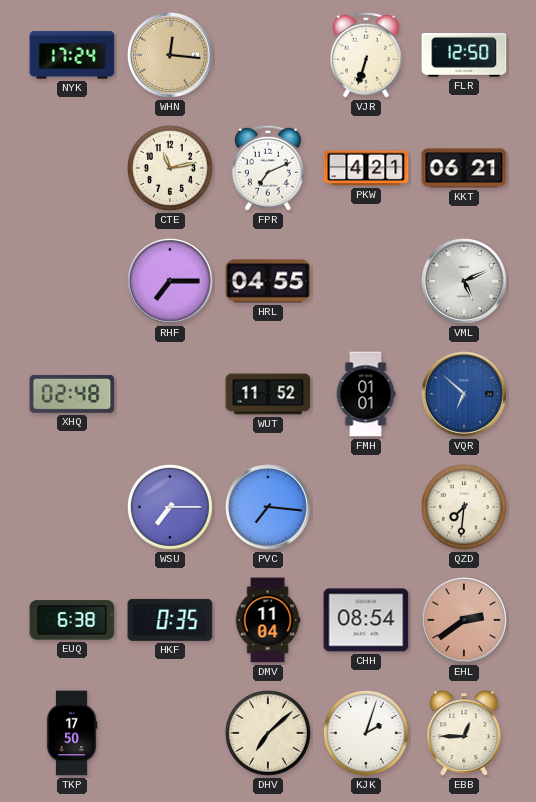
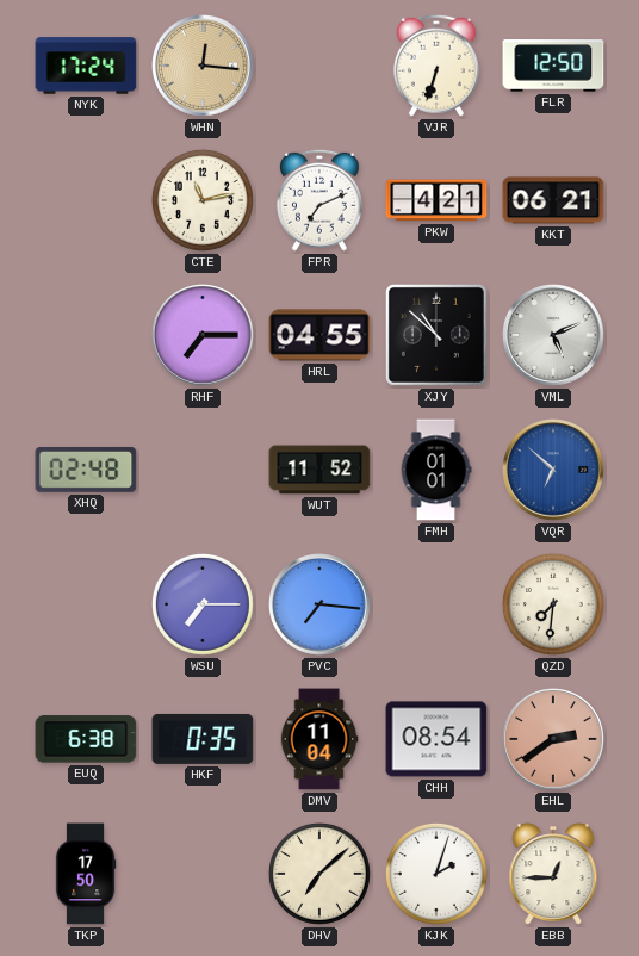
XJY: none -> 10:52 (436, 335)
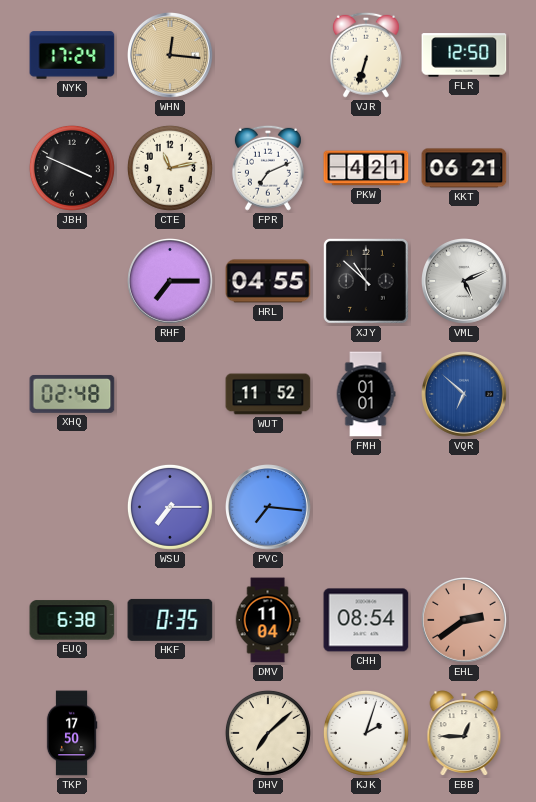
JBH: none -> 3:49 (72, 168)
QZD: 7:31 -> none (553, 604)
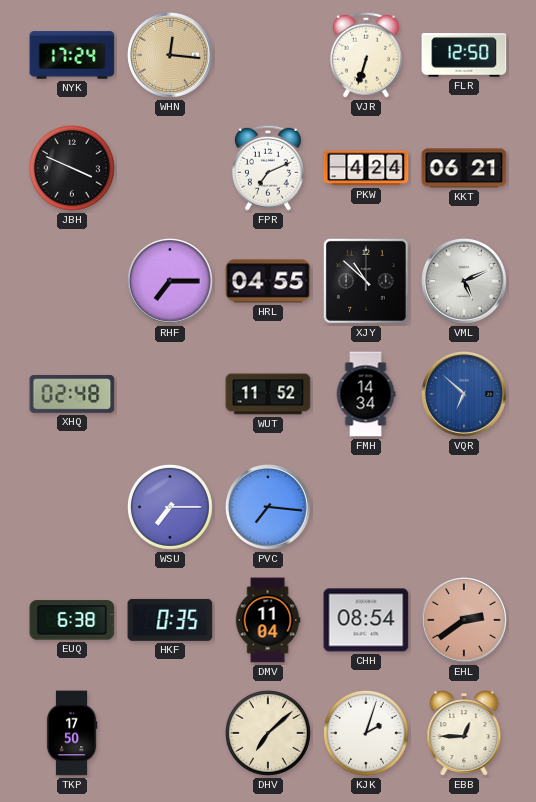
CTE: 11:13 -> none (170, 168)
PKW: 4:21 -> 4:24 (366, 168)
FMH: 01:01 -> 14:34 (366, 394)
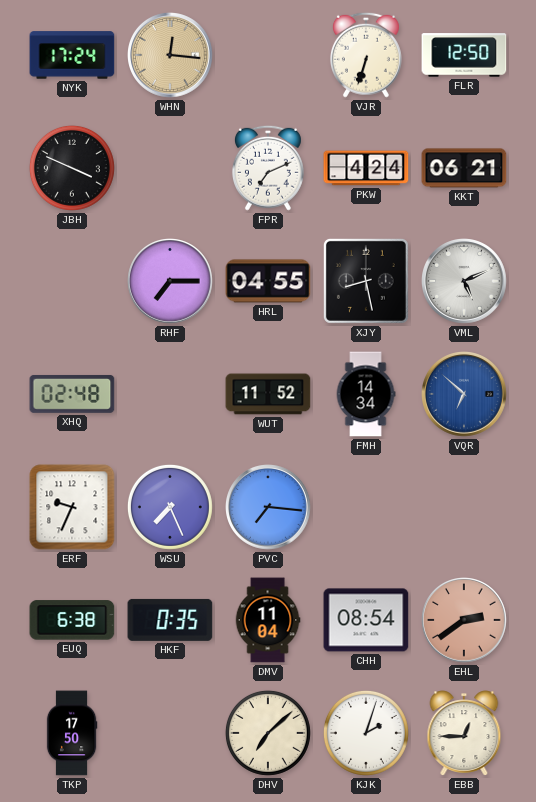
XJY: 10:52 -> 8:28 (366, 281)
ERF: none -> 9:34 (72, 507)
WSU: 7:15 -> 7:26 (170, 507)
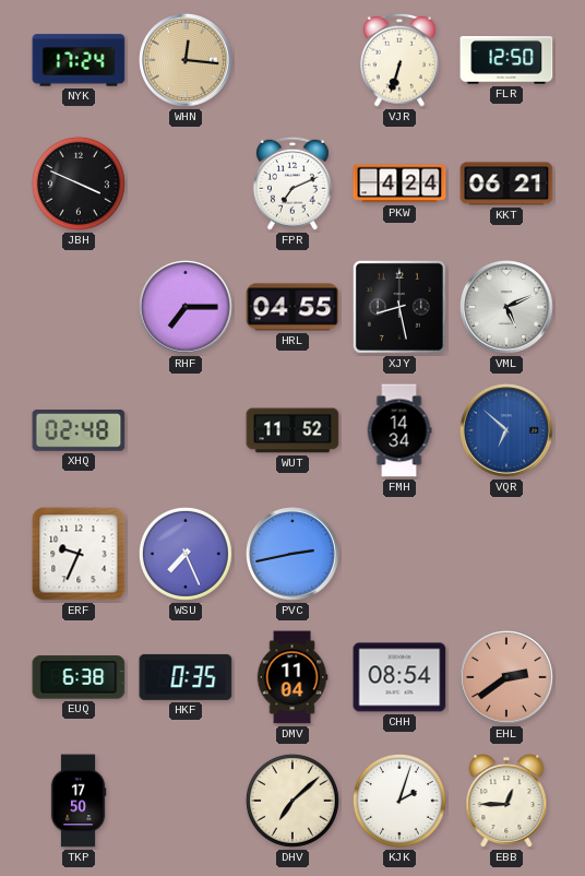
PVC: 7:16 -> 2:43 (294, 555)
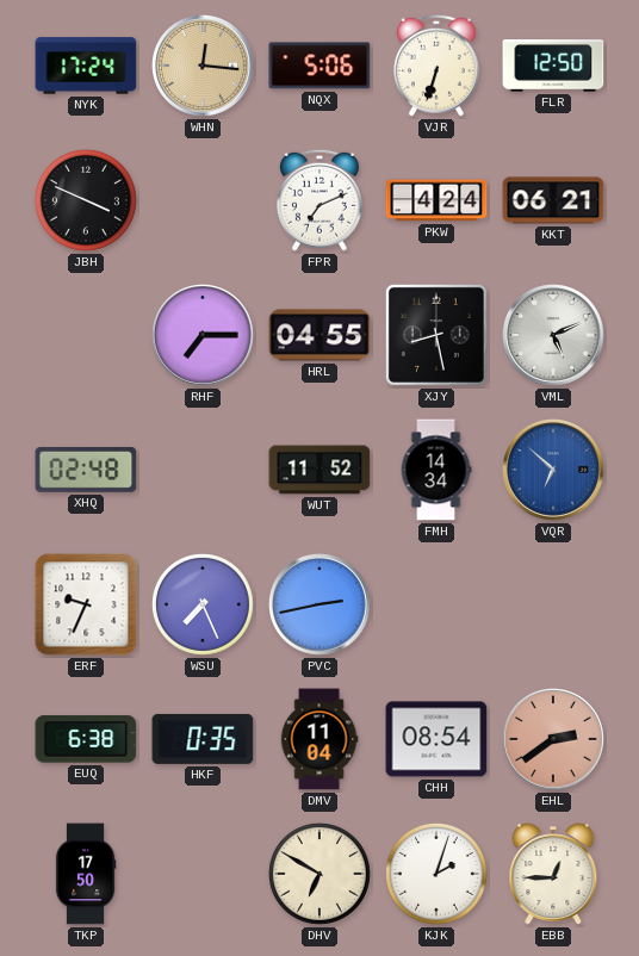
NQX: none -> 5:06 (319, 66)
DHV: 7:08 -> 6:50 (319, 874)
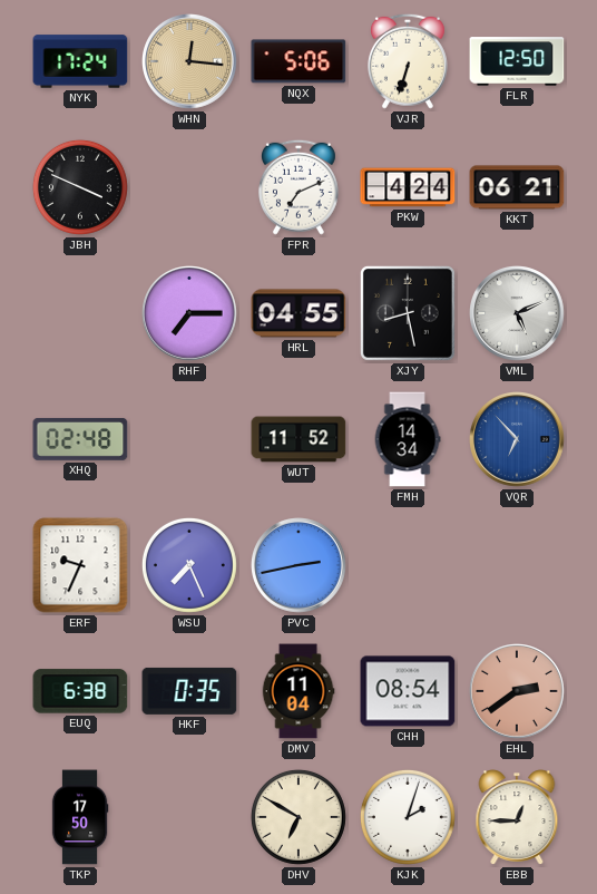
VQR: 6:52 -> 6:53 (518, 440)
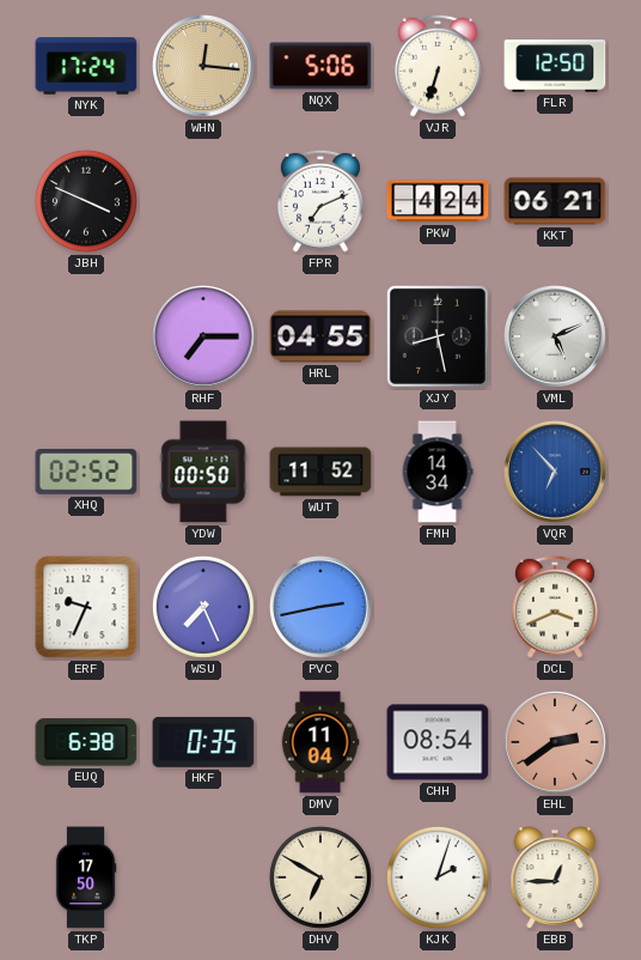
XHQ: 02:48 -> 02:52 (86, 472)
YDW: none -> 00:50 (203, 472)
DCL: none -> 3:41 (555, 607)
